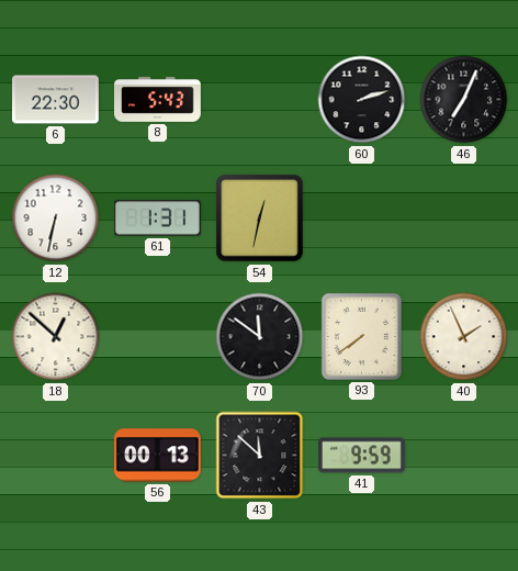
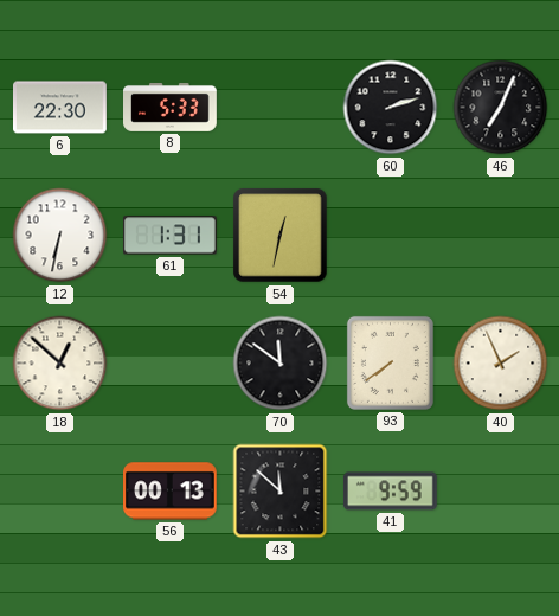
8: 5:43 -> 5:33 (171, 107)
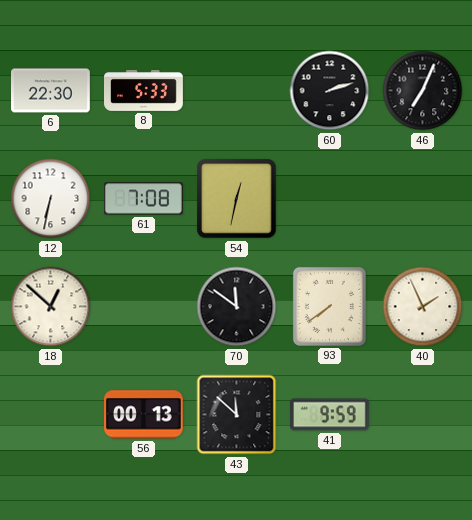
61: 1:31 -> 7:08 (144, 199)
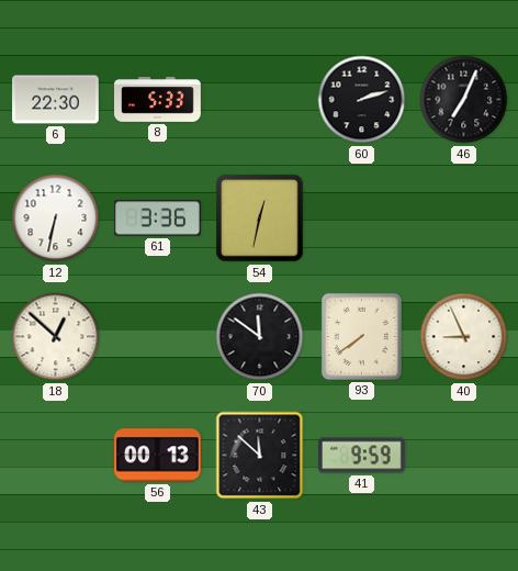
61: 7:08 -> 3:36 (158, 219)
40: 1:56 -> 8:56 (464, 337)
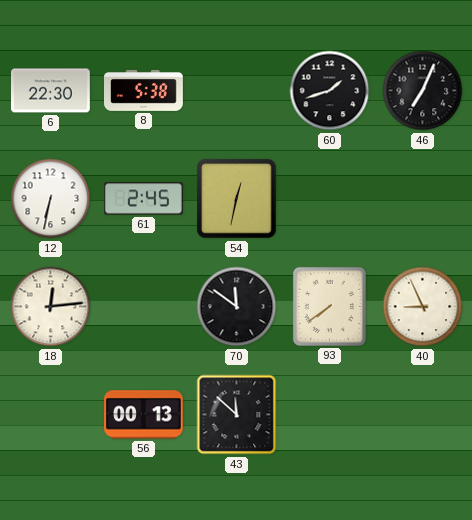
8: 5:33 -> 5:38 (144, 90)
60: 2:12 -> 1:42 (330, 91)
61: 3:36 -> 2:45 (144, 199)
18: 12:52 -> 12:14 (51, 307)
41: 9:59 -> none (361, 456)
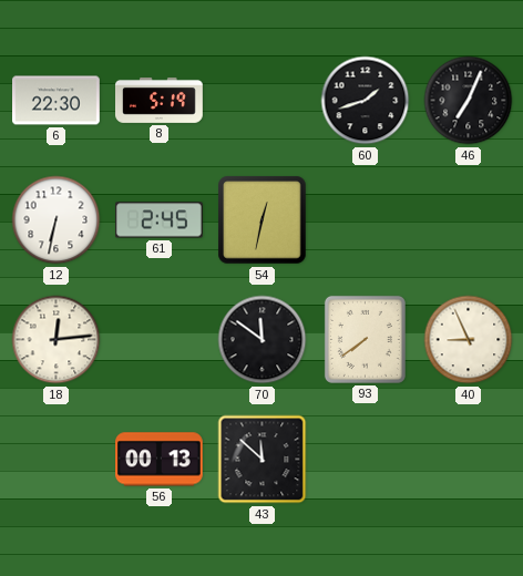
8: 5:38 -> 5:19 (160, 100)
